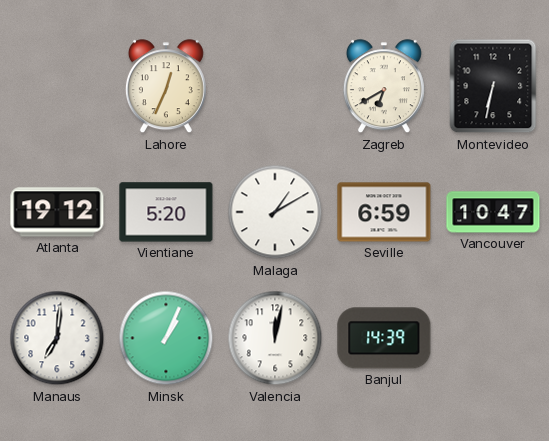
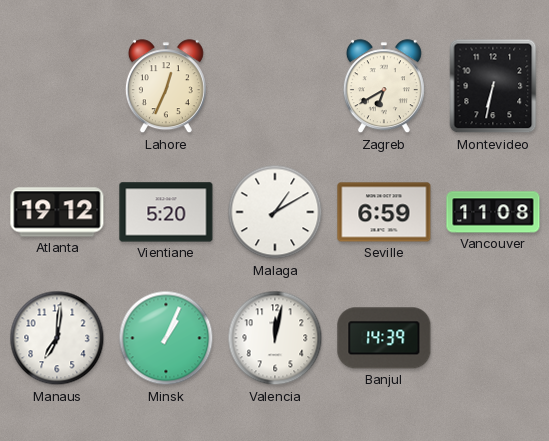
Vancouver: 10:47 -> 11:08 (493, 212)
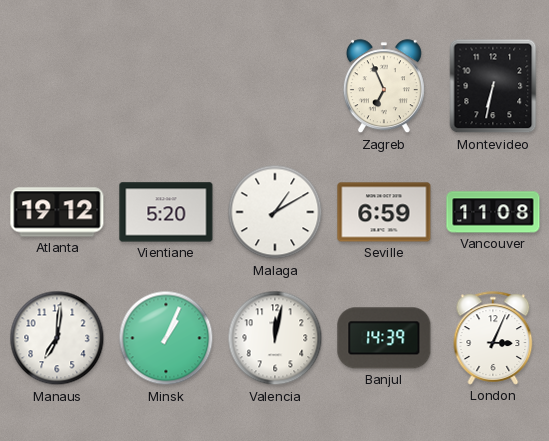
Lahore: 12:34 -> none (166, 87)
Zagreb: 6:40 -> 6:56 (384, 87)
London: none -> 3:04 (493, 338)
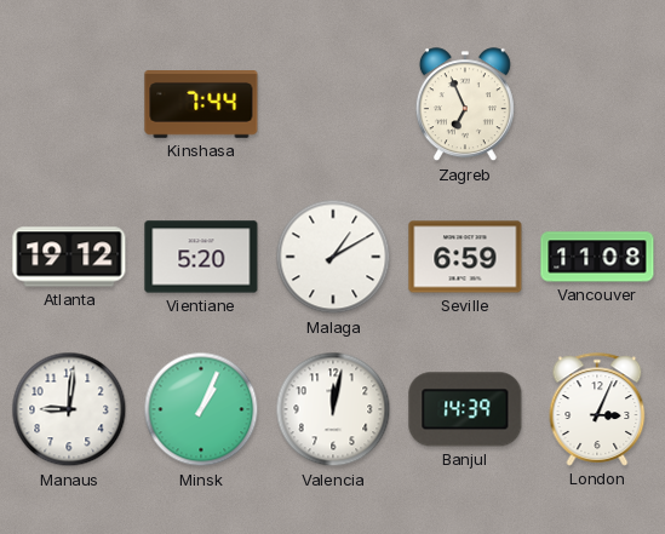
Kinshasa: none -> 7:44 (201, 105)
Montevideo: 6:32 -> none (493, 86)
Manaus: 7:01 -> 9:01 (69, 409)
